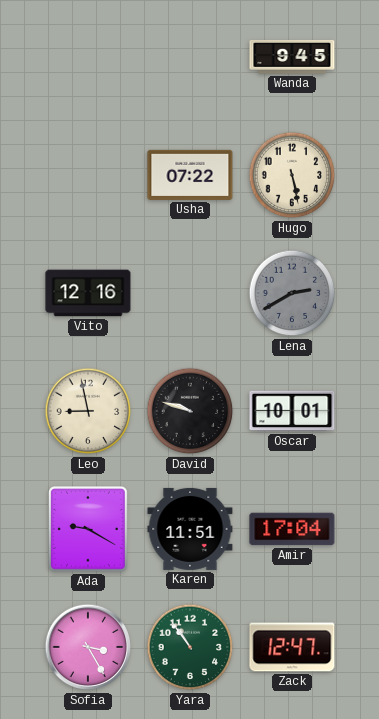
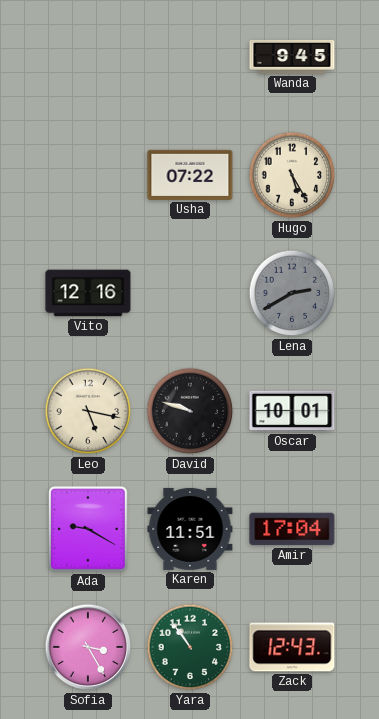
Hugo: 5:28 -> 5:25 (292, 175)
Leo: 8:58 -> 5:17 (88, 411)
Zack: 12:47 -> 12:43 (292, 647)
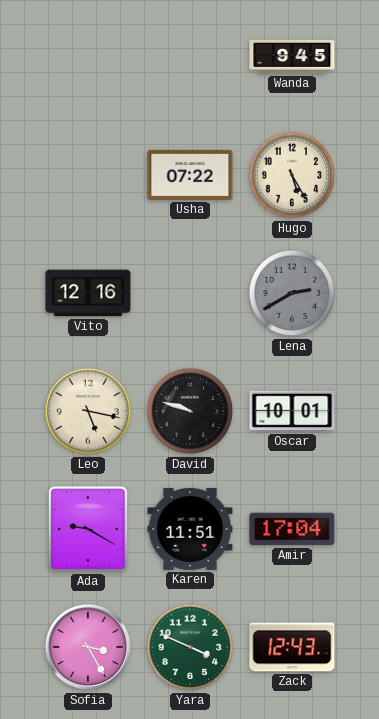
Yara: 10:54 -> 3:49 (190, 647)
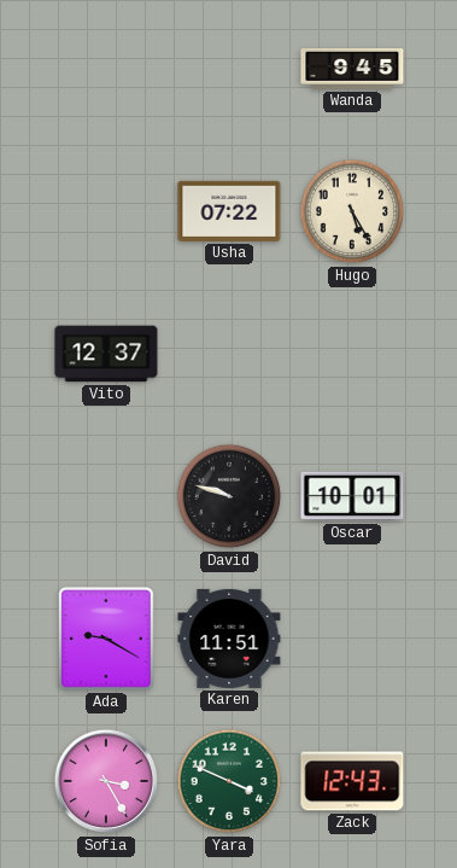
Vito: 12:16 -> 12:37 (106, 354)
Lena: 2:40 -> none (292, 293)
Leo: 5:17 -> none (88, 411)
Amir: 17:04 -> none (292, 529)
